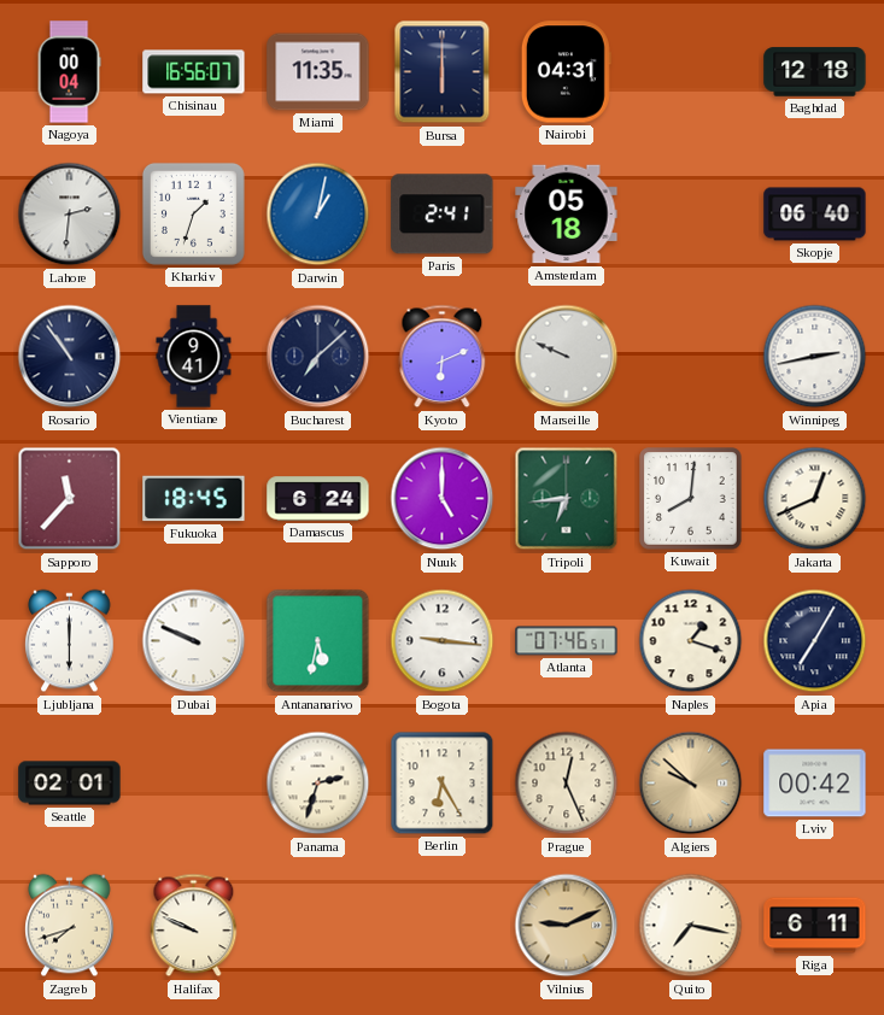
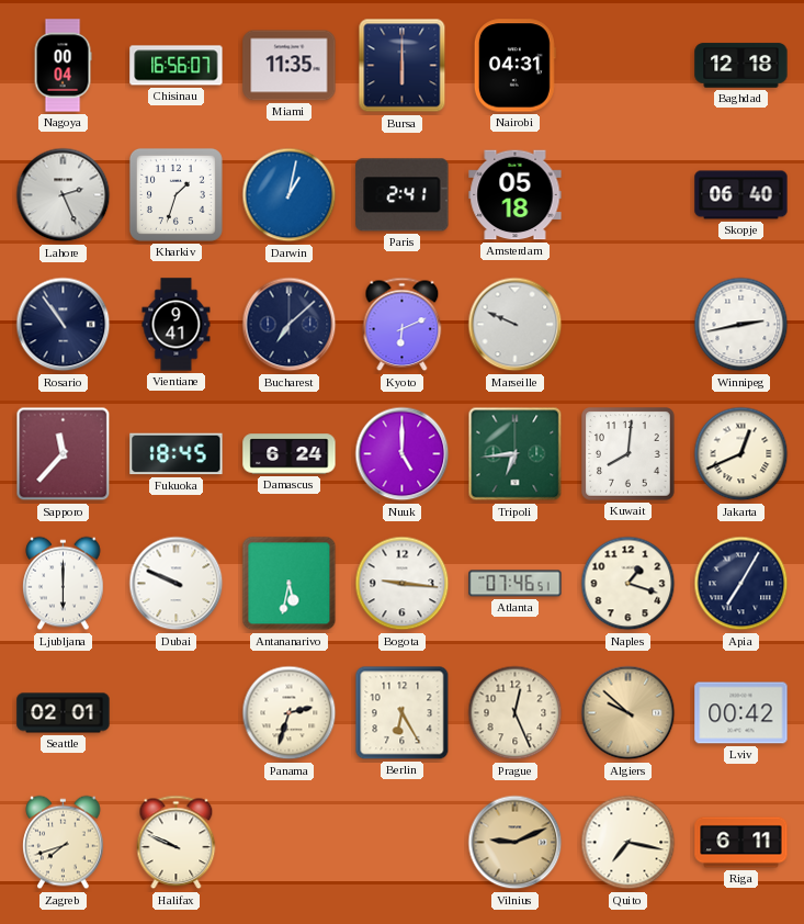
Lahore: 2:31 -> 2:26 (64, 195)
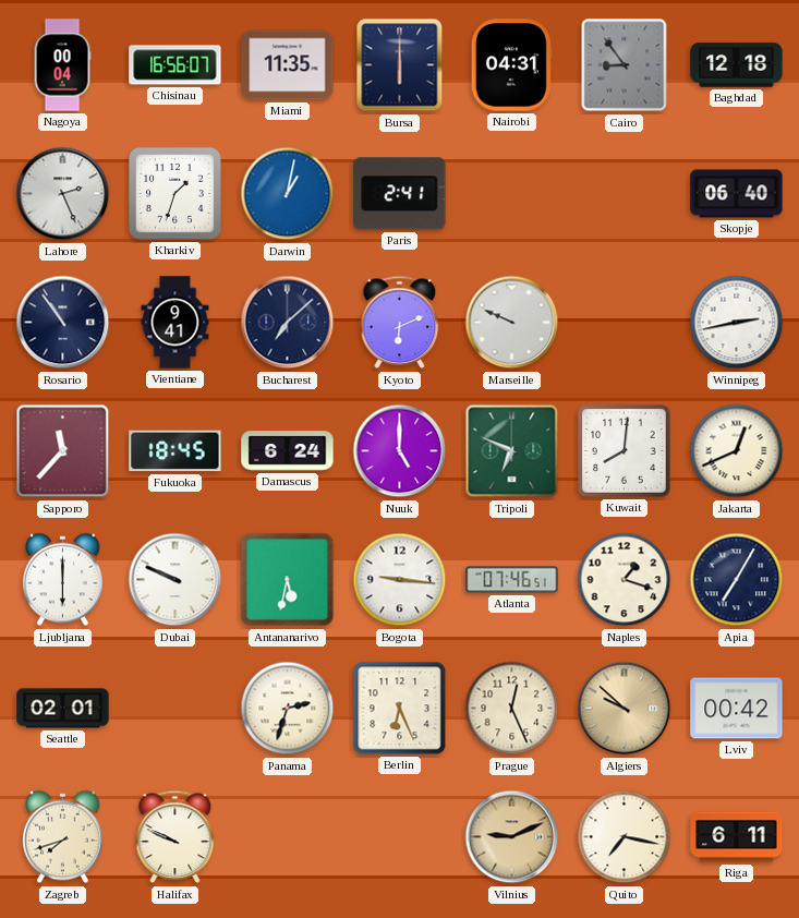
Cairo: none -> 8:54 (625, 65)
Amsterdam: 05:18 -> none (516, 195)
Tripoli: 6:44 -> 6:49 (512, 451)
Berlin: 6:25 -> 6:26 (400, 709)
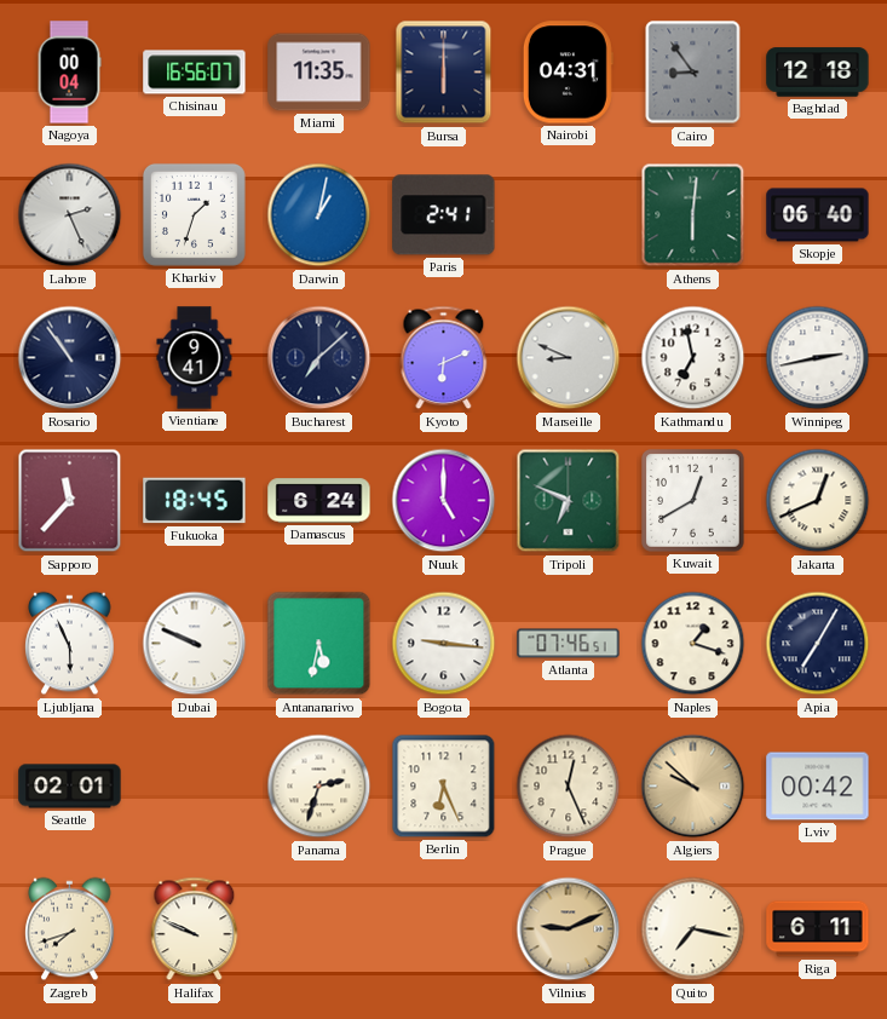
Athens: none -> 6:01 (693, 215)
Marseille: 9:49 -> 8:49 (569, 358)
Kathmandu: none -> 6:58 (693, 358)
Kuwait: 8:01 -> 12:40 (693, 501)
Ljubljana: 6:00 -> 5:56 (70, 644)
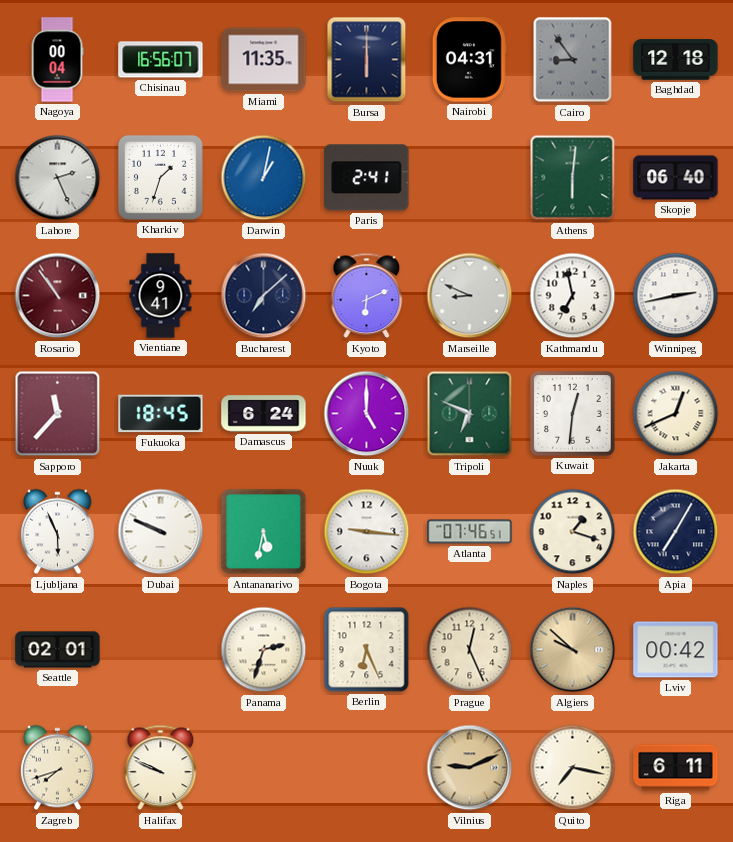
Rosario dial: navy -> burgundy (58, 296)
Kuwait: 12:40 -> 12:31 (573, 414)
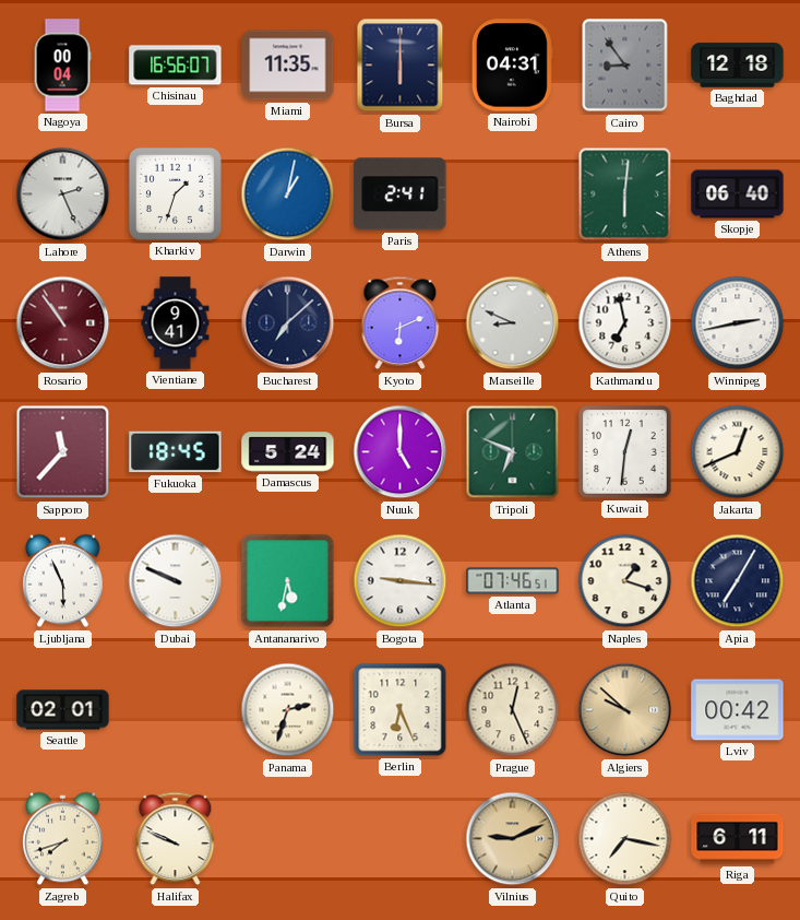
Damascus: 6:24 -> 5:24 (288, 452)
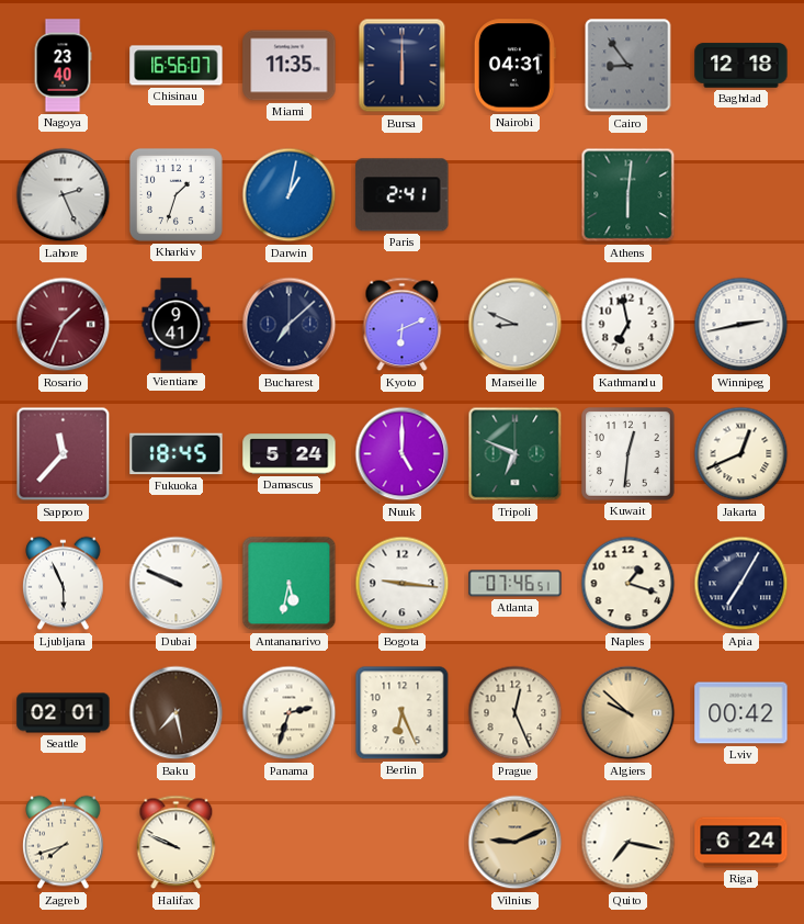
Nagoya: 00:04 -> 23:40 (63, 66)
Skopje: 06:40 -> none (738, 194)
Rosario: 10:54 -> 1:34 (64, 325)
Baku: none -> 7:28 (177, 713)
Riga: 6:11 -> 6:24 (741, 843)
